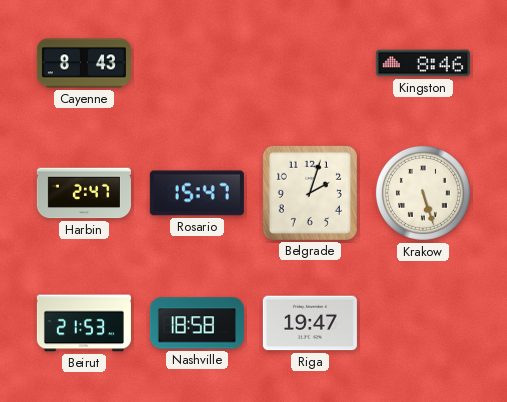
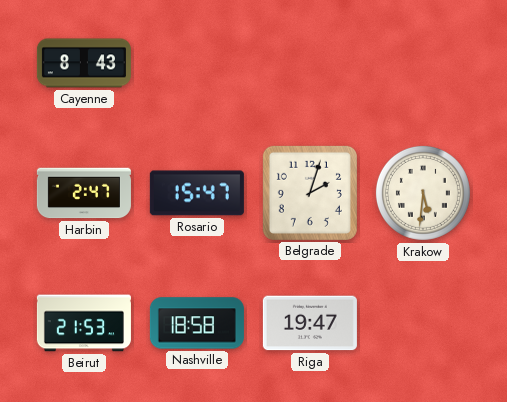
Kingston: 8:46 -> none (423, 63)
Krakow: 5:27 -> 5:31 (423, 193)
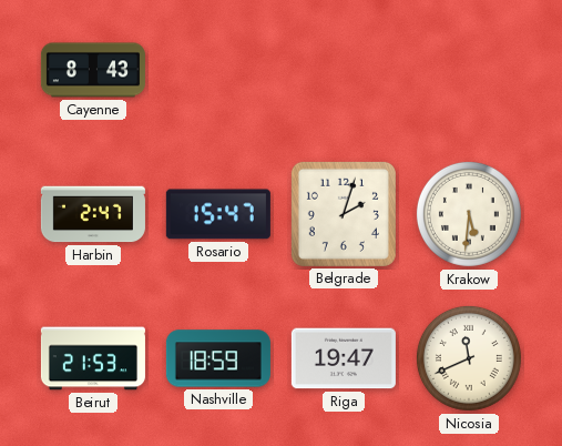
Nashville: 18:58 -> 18:59 (218, 358)
Nicosia: none -> 11:41 (469, 358)
